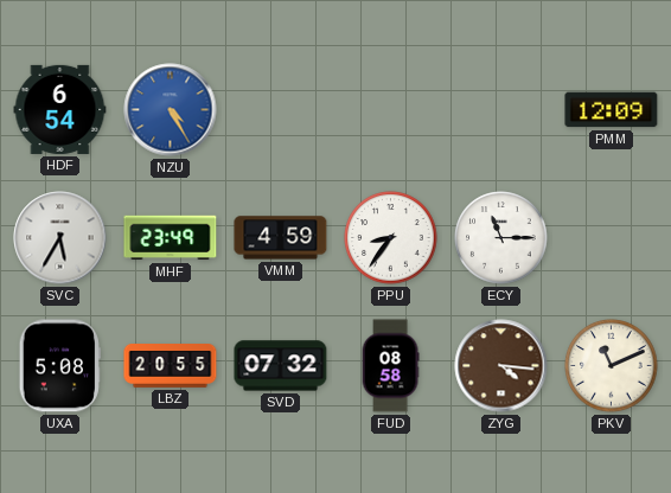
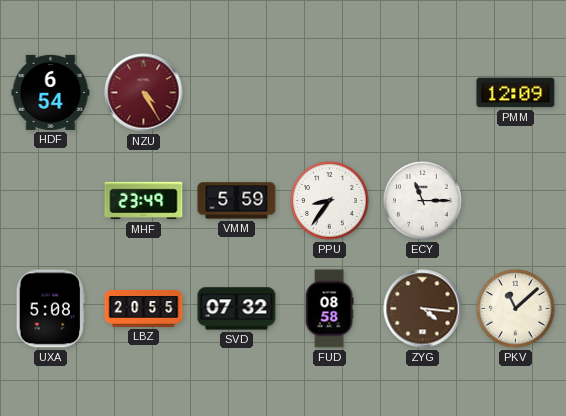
NZU dial: blue -> burgundy (144, 93)
SVC: 5:35 -> none (60, 238)
VMM: 4:59 -> 5:59 (237, 201)
PKV: 11:11 -> 11:08 (516, 309)
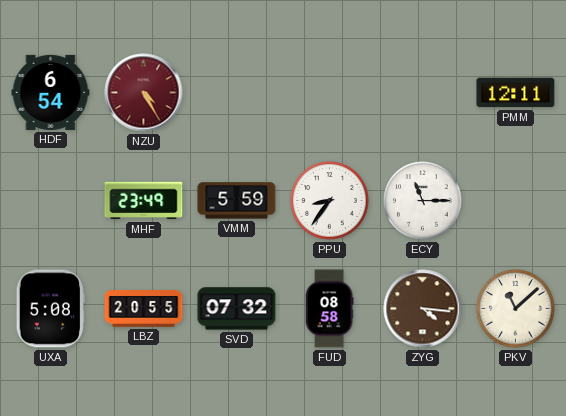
PMM: 12:09 -> 12:11 (516, 93)
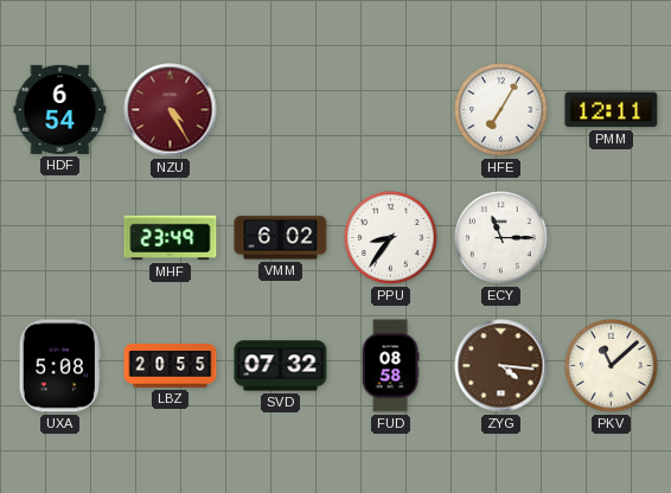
HFE: none -> 7:05 (501, 110)
VMM: 5:59 -> 6:02 (281, 238)
